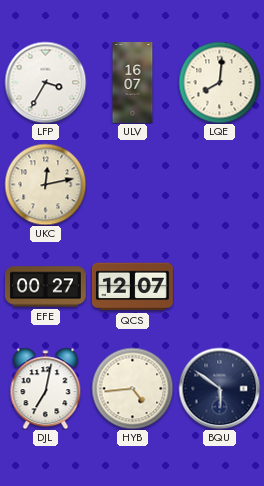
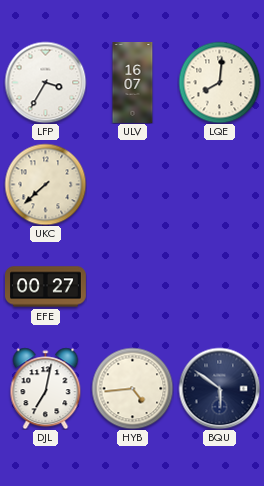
UKC: 12:13 -> 7:38 (45, 184)
QCS: 12:07 -> none (133, 287)
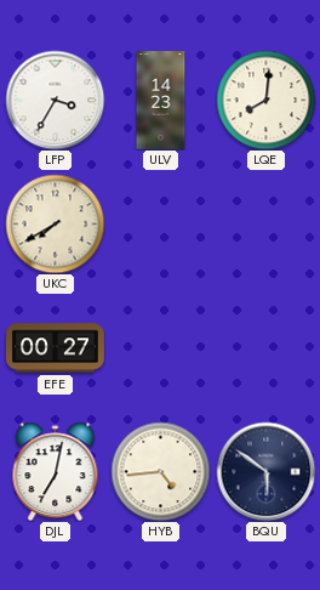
ULV: 16:07 -> 14:23 (161, 101)
UKC: 7:38 -> 7:40 (55, 223)
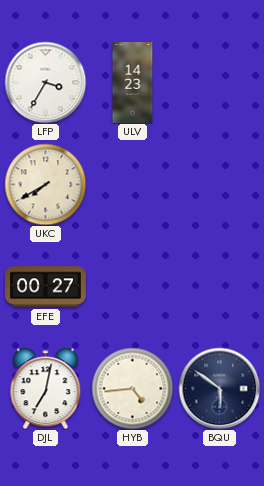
LQE: 8:01 -> none (265, 100)
